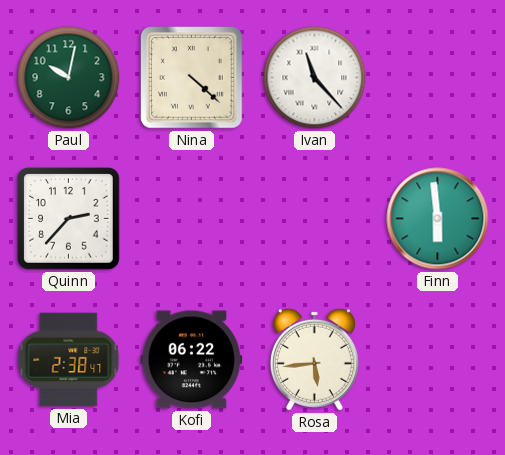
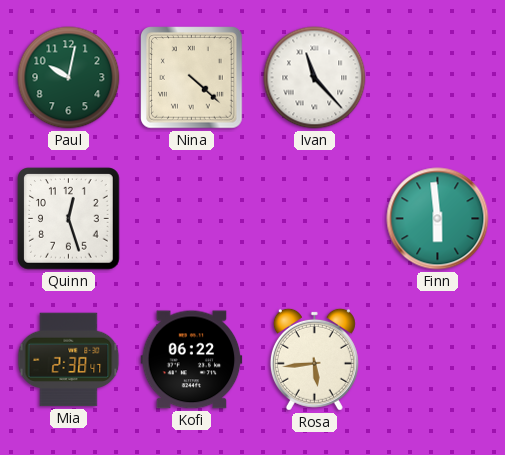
Quinn: 2:37 -> 12:27 (69, 219)
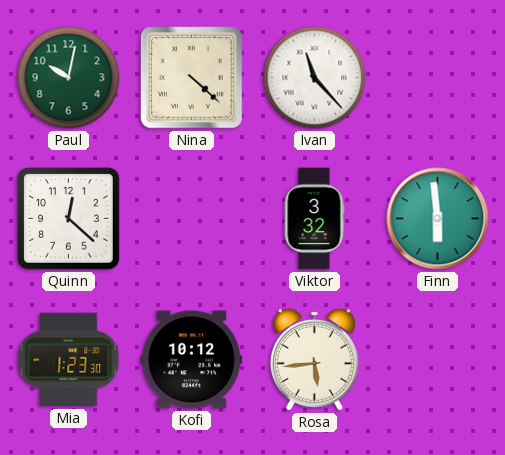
Quinn: 12:27 -> 12:22 (69, 219)
Viktor: none -> 3:32 (314, 219)
Mia: 2:38 -> 1:23 (69, 360)
Kofi: 06:22 -> 10:12 (192, 360)
